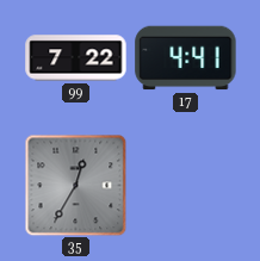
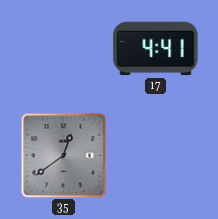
99: 7:22 -> none (76, 58)
35: 12:35 -> 12:39 (63, 155)
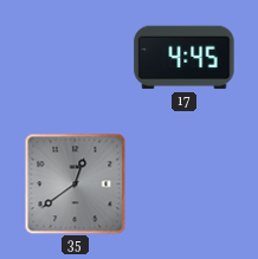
17: 4:41 -> 4:45 (185, 58)
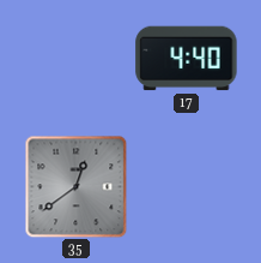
17: 4:45 -> 4:40 (187, 59)
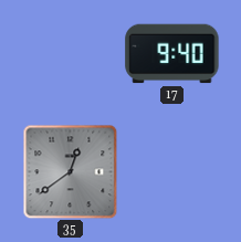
17: 4:40 -> 9:40 (172, 54)
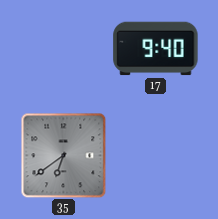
35: 12:39 -> 6:39 (63, 155)
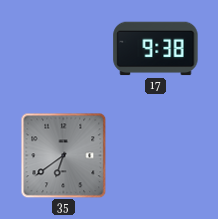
17: 9:40 -> 9:38 (156, 49)
